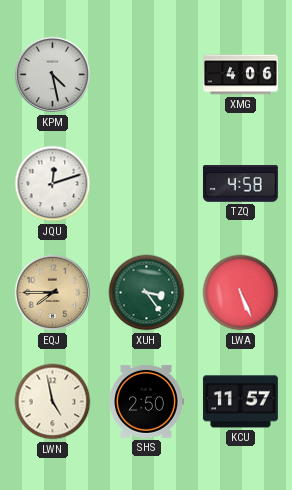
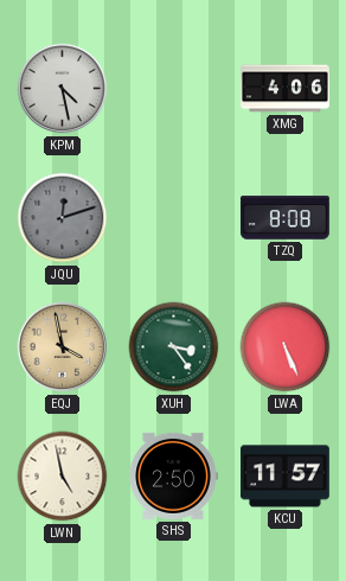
JQU dial: white -> grey (63, 218)
TZQ: 4:58 -> 8:08 (284, 218)
EQJ: 7:45 -> 3:58 (63, 347)
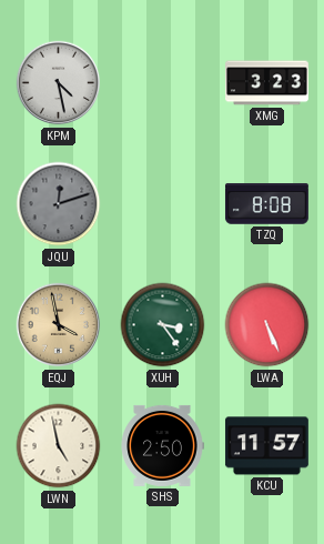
XMG: 4:06 -> 3:23 (267, 83)
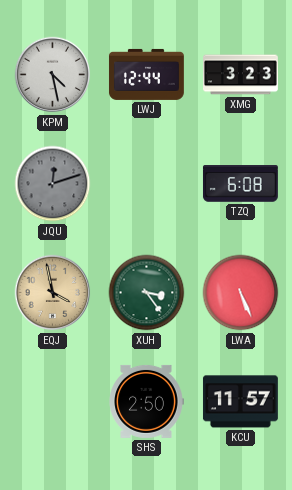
LWJ: none -> 12:44 (147, 74)
TZQ: 8:08 -> 6:08 (240, 184)
LWN: 4:58 -> none (59, 446)
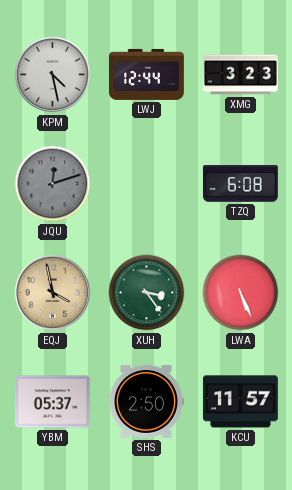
YBM: none -> 05:37 (52, 402)
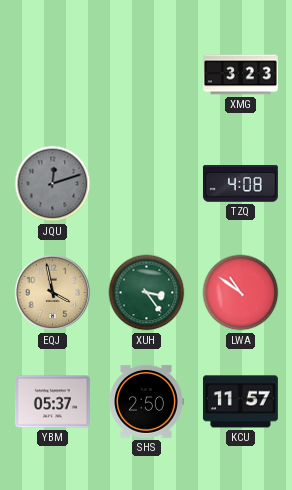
KPM: 4:28 -> none (53, 75)
LWJ: 12:44 -> none (147, 74)
TZQ: 6:08 -> 4:08 (240, 184)
LWA: 5:26 -> 10:51 (241, 293)
